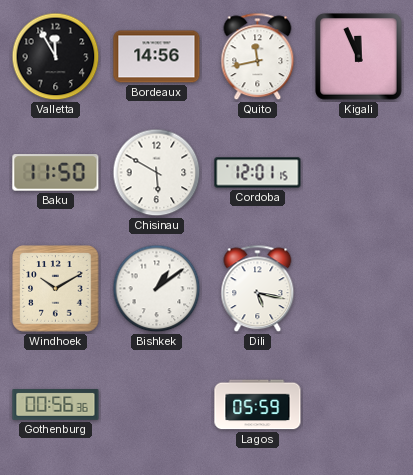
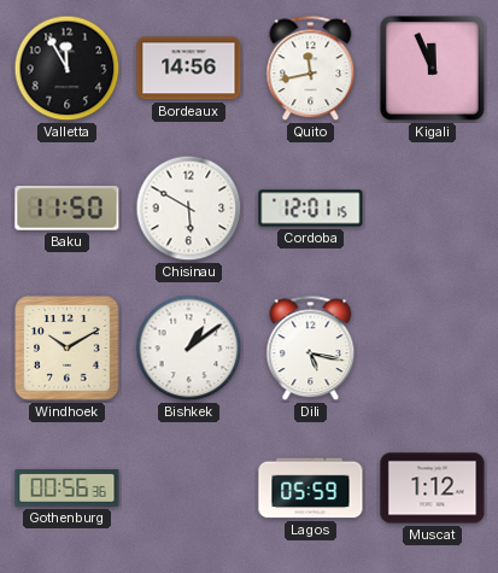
Muscat: none -> 1:12 (433, 489)
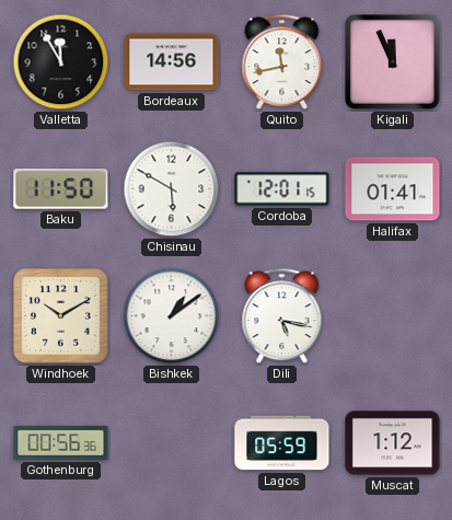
Halifax: none -> 01:41 (393, 189)
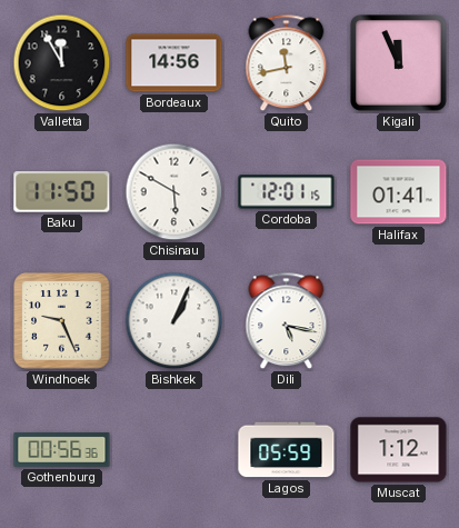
Windhoek: 10:10 -> 9:26 (62, 321)
Bishkek: 1:09 -> 1:04 (174, 321)
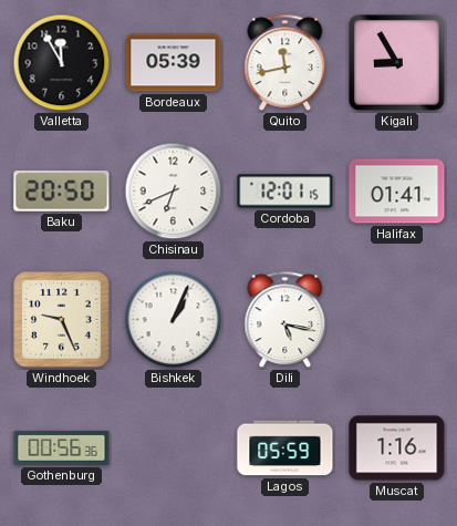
Bordeaux: 14:56 -> 05:39 (174, 63)
Kigali: 11:56 -> 8:55 (397, 63)
Baku: 11:50 -> 20:50 (62, 192)
Chisinau: 5:50 -> 6:41 (174, 192)
Muscat: 1:12 -> 1:16 (397, 448)
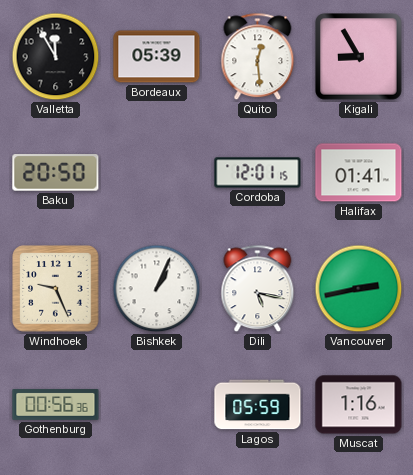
Quito: 11:43 -> 12:29 (258, 57)
Chisinau: 6:41 -> none (174, 192)
Vancouver: none -> 2:43 (359, 289)
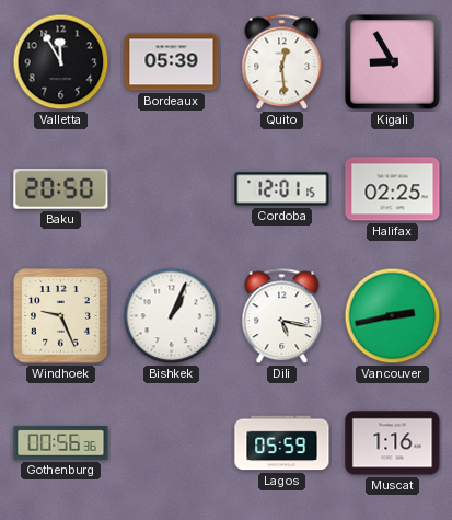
Halifax: 01:41 -> 02:25 (393, 189)
